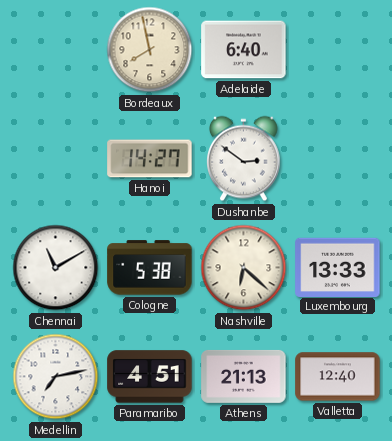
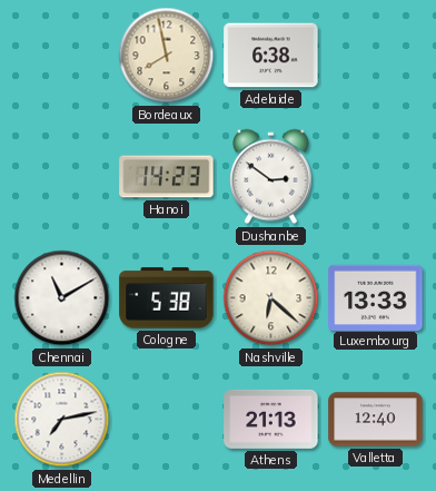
Adelaide: 6:40 -> 6:38 (271, 56)
Hanoi: 14:27 -> 14:23 (167, 177)
Paramaribo: 4:51 -> none (150, 377)
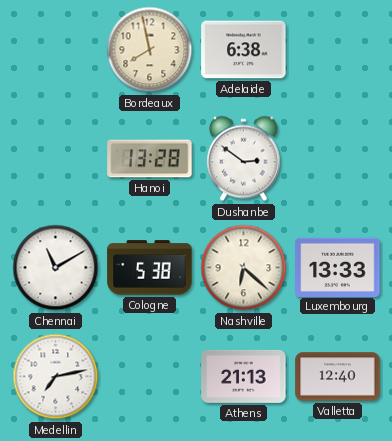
Hanoi: 14:23 -> 13:28 (150, 159)
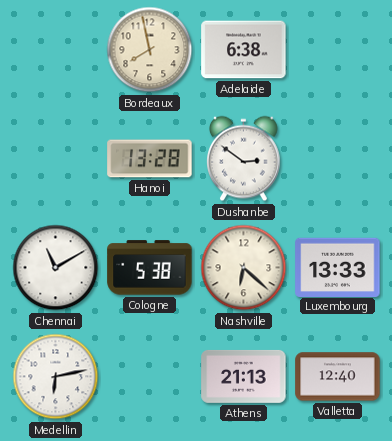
Medellin: 7:13 -> 6:13 (56, 377)
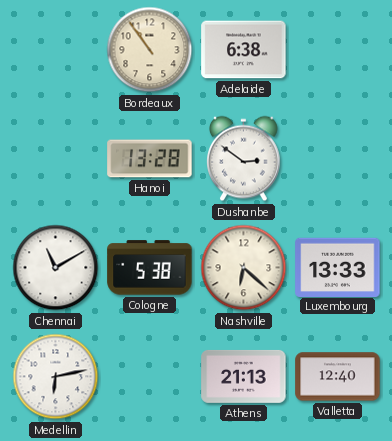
Bordeaux: 7:58 -> 10:54 (150, 50)
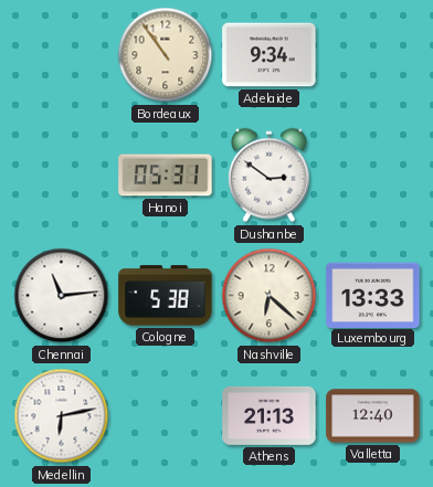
Adelaide: 6:38 -> 9:34 (270, 55)
Hanoi: 13:28 -> 05:31 (166, 176)
Chennai: 11:10 -> 11:14 (62, 296)
